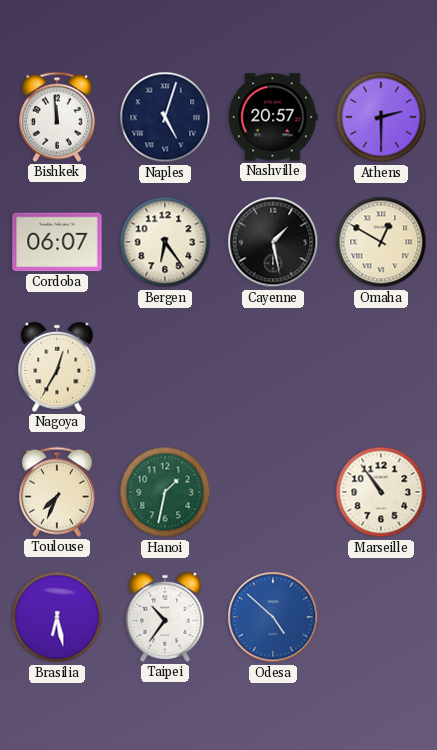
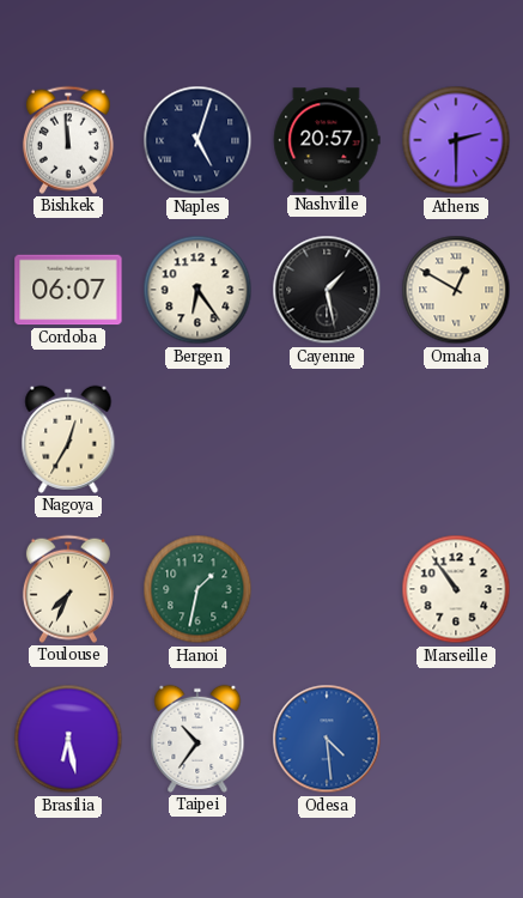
Odesa: 4:52 -> 4:29 (327, 739)
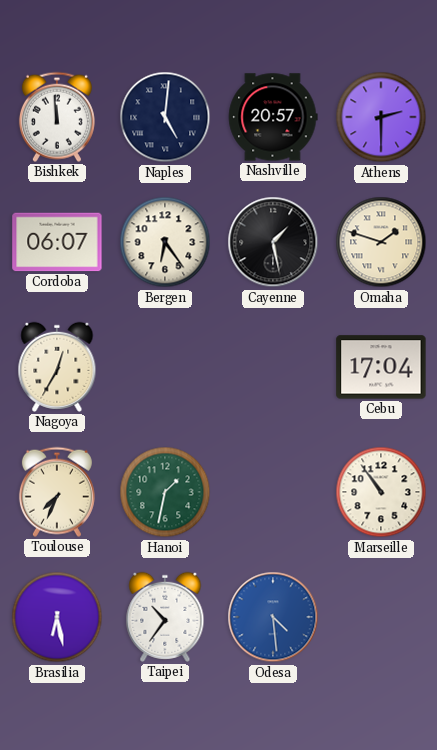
Naples: 5:03 -> 5:01 (165, 117)
Omaha: 12:50 -> 1:48 (381, 242)
Cebu: none -> 17:04 (381, 367)
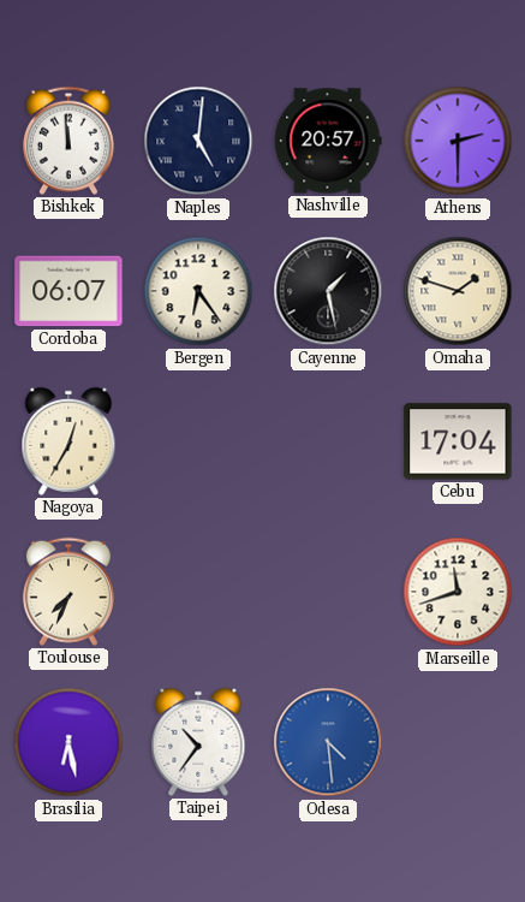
Hanoi: 1:32 -> none (165, 492)
Marseille: 10:54 -> 11:42 (458, 592)
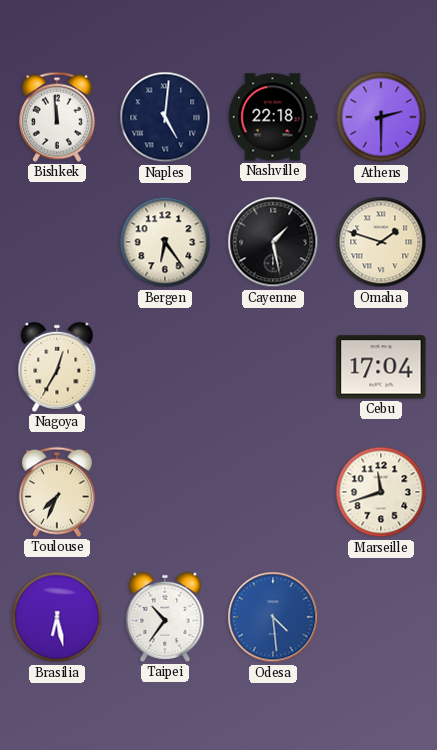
Nashville: 20:57 -> 22:18 (273, 117)
Cordoba: 06:07 -> none (68, 291)
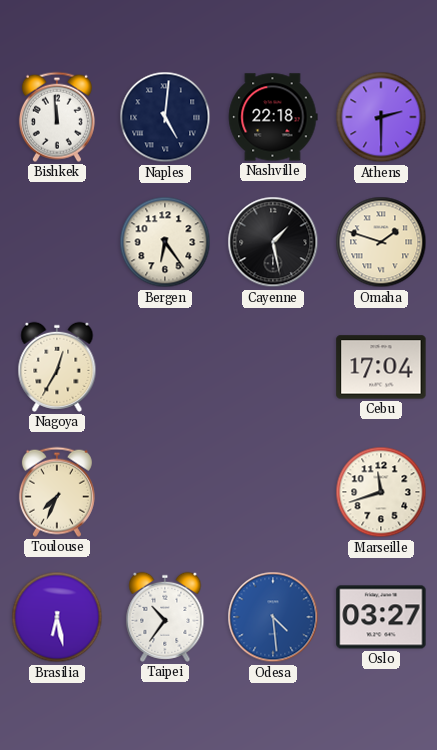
Oslo: none -> 03:27 (381, 617)
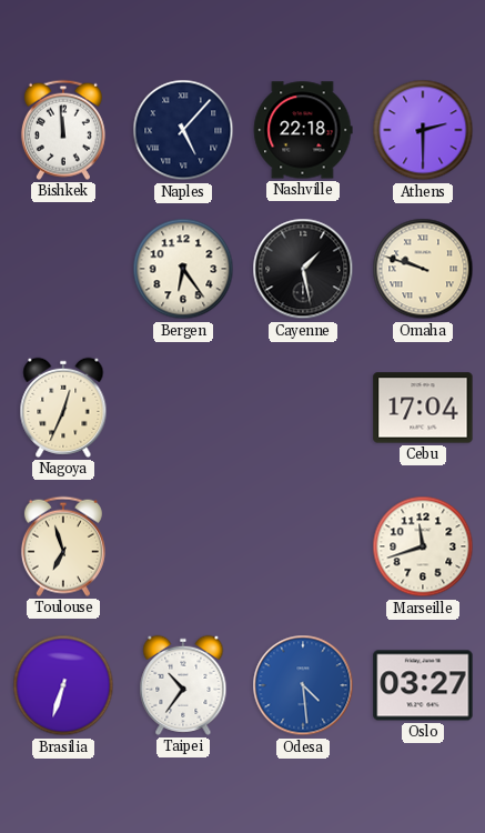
Naples: 5:01 -> 5:07 (183, 130)
Omaha: 1:48 -> 9:48 (423, 269)
Nagoya: 12:35 -> 12:34 (63, 408)
Toulouse: 7:34 -> 6:57 (63, 546)
Brasilia: 6:28 -> 6:33 (63, 685)
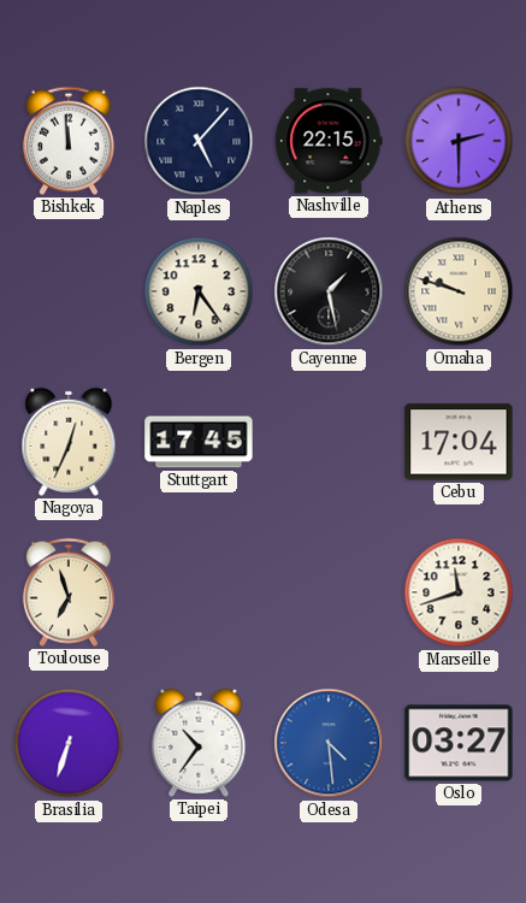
Nashville: 22:18 -> 22:15 (329, 141)
Stuttgart: none -> 17:45 (199, 442)
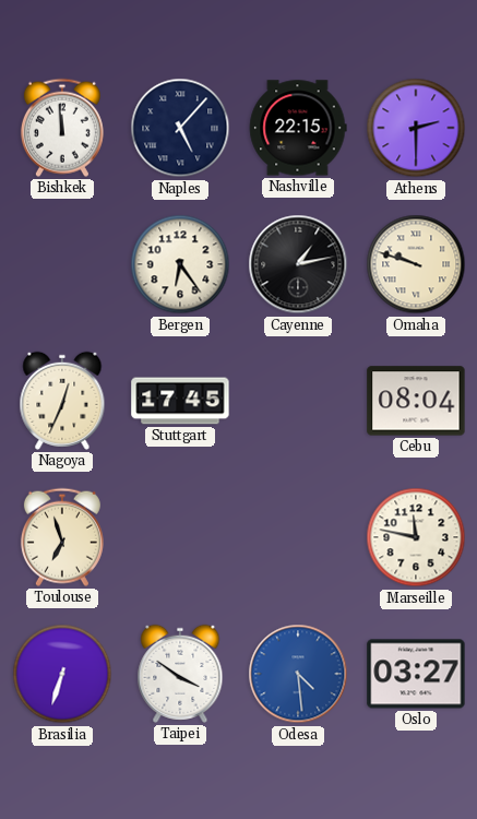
Cayenne: 1:28 -> 1:13 (298, 264)
Cebu: 17:04 -> 08:04 (416, 401)
Marseille: 11:42 -> 11:47 (416, 537)
Taipei: 10:36 -> 3:51 (180, 674)
